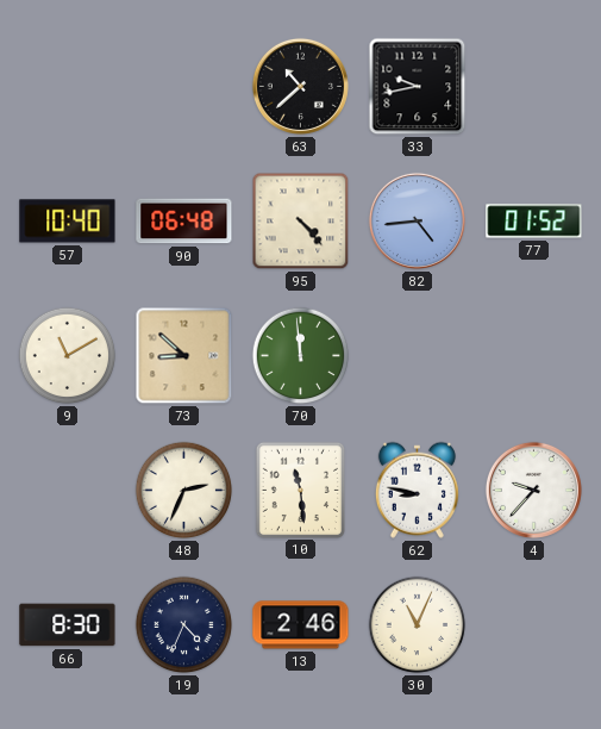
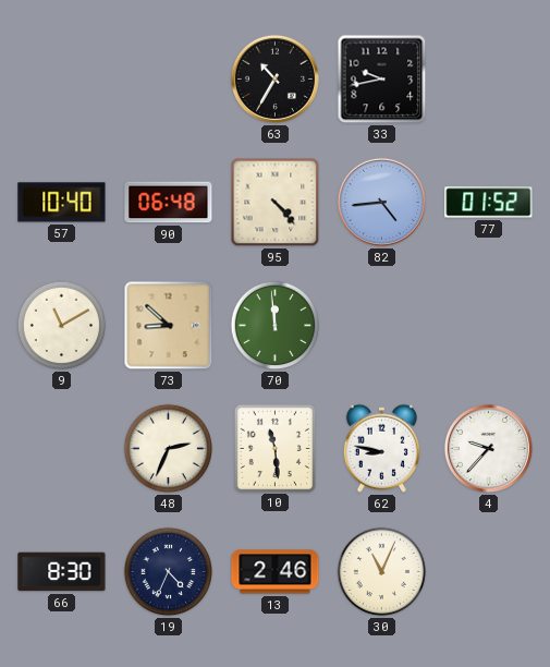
63: 10:38 -> 10:35 (274, 78)
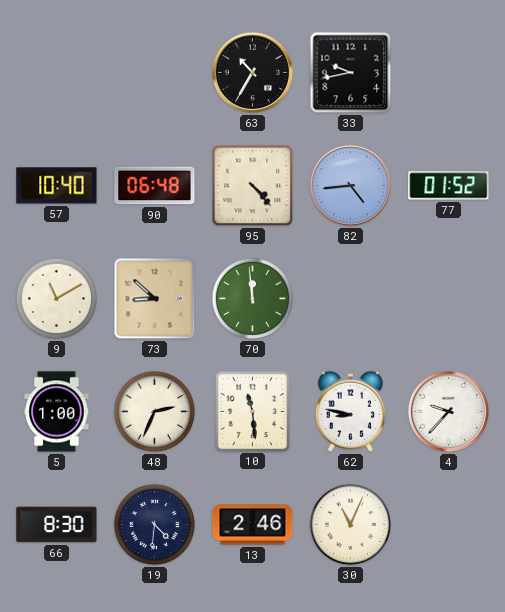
5: none -> 1:00 (57, 412)
19: 4:34 -> 4:31 (155, 525)
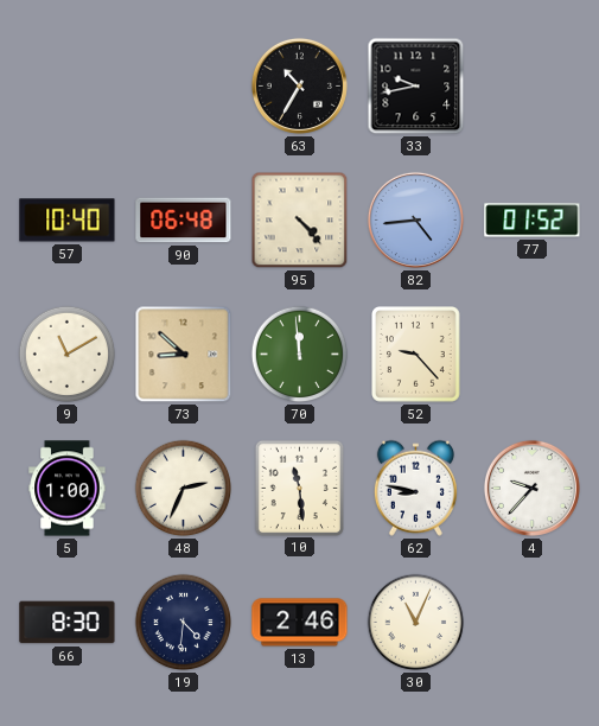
52: none -> 9:23 (416, 355)
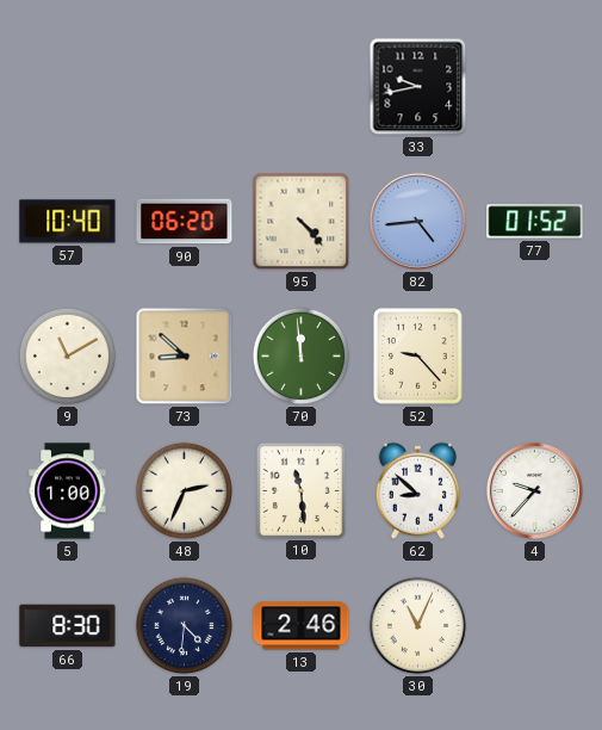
63: 10:35 -> none (299, 85)
90: 06:48 -> 06:20 (185, 222)
62: 8:47 -> 8:52 (417, 490)
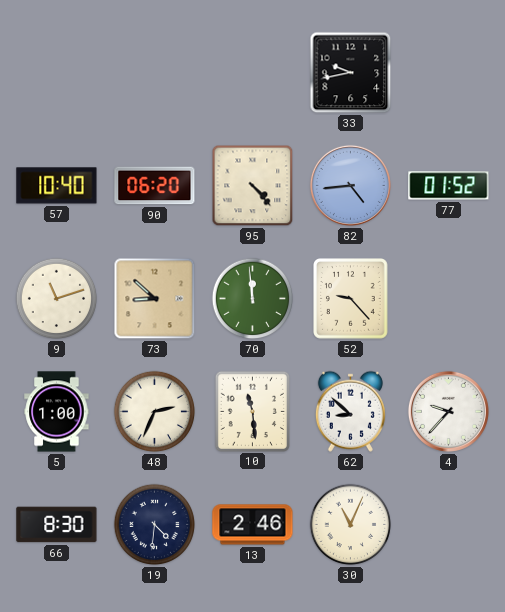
9: 11:10 -> 11:12 (57, 299)
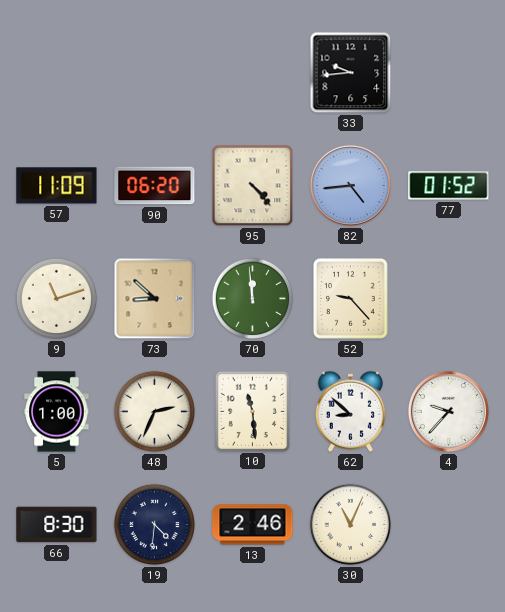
33: 9:43 -> 9:44 (351, 73)
57: 10:40 -> 11:09 (57, 186)
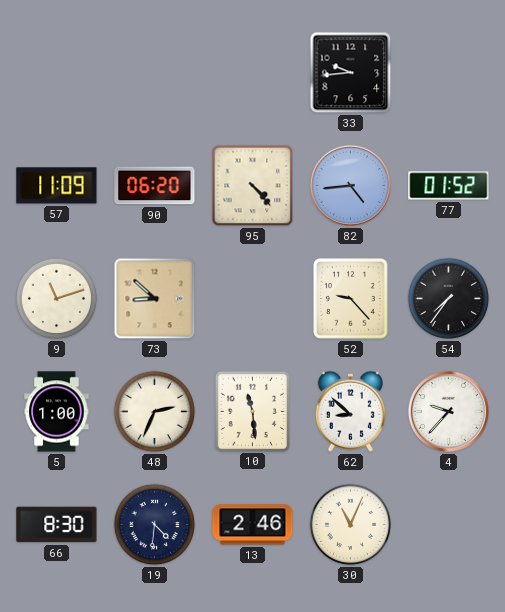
70: 11:59 -> none (253, 299)
54: none -> 7:36 (449, 299)
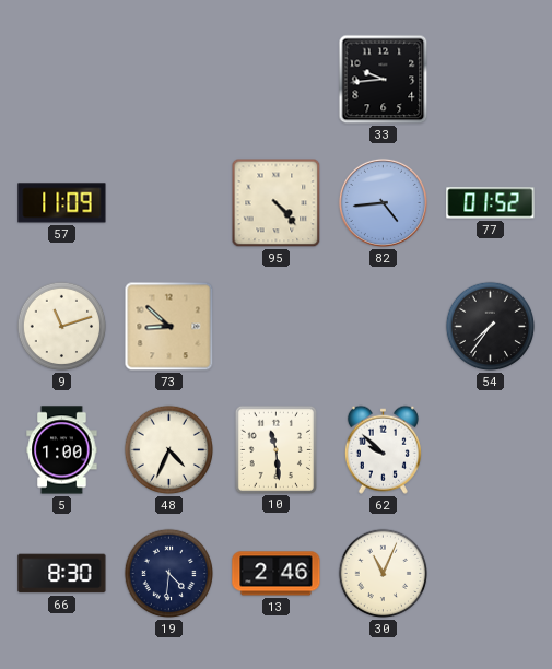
90: 06:20 -> none (155, 186)
52: 9:23 -> none (351, 299)
48: 2:34 -> 4:34 (169, 450)
62: 8:52 -> 9:52 (383, 449)
4: 9:37 -> none (448, 411)
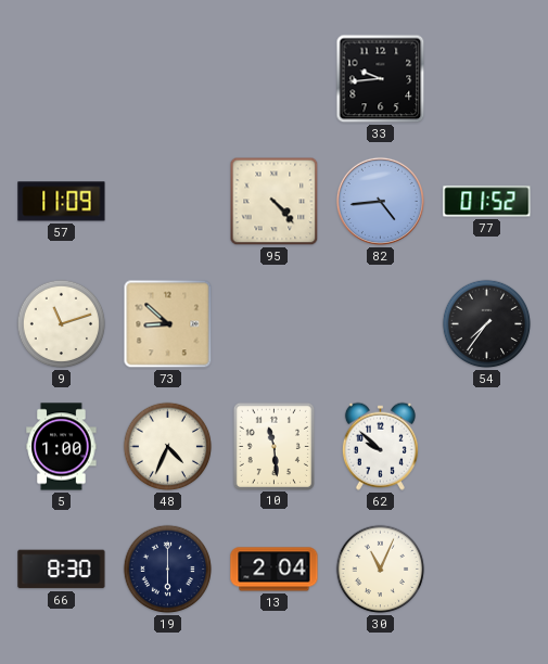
19: 4:31 -> 6:00 (168, 570)
13: 2:46 -> 2:04 (275, 570)
